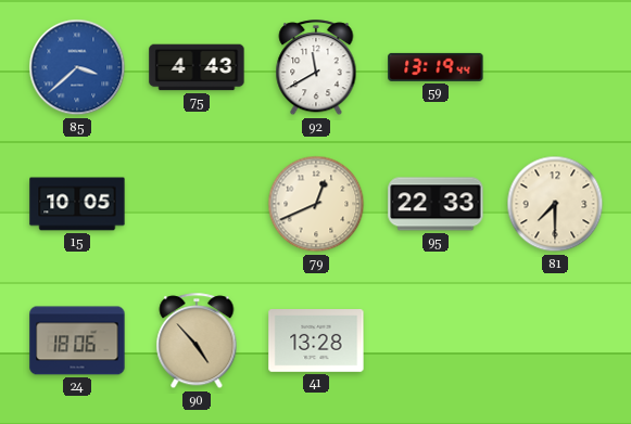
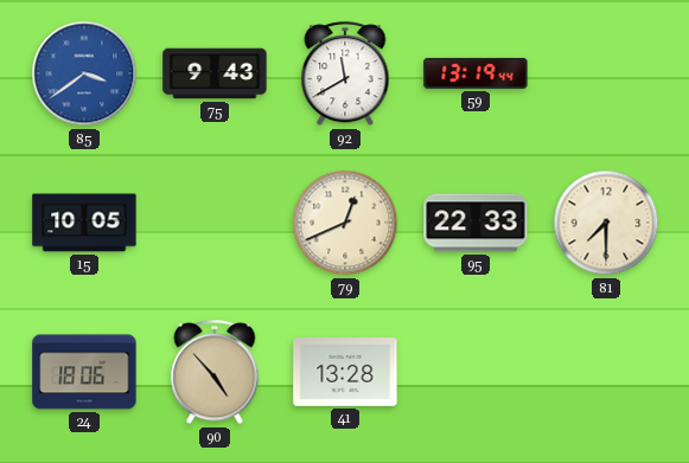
85: 3:38 -> 3:39 (84, 73)
75: 4:43 -> 9:43 (215, 73)
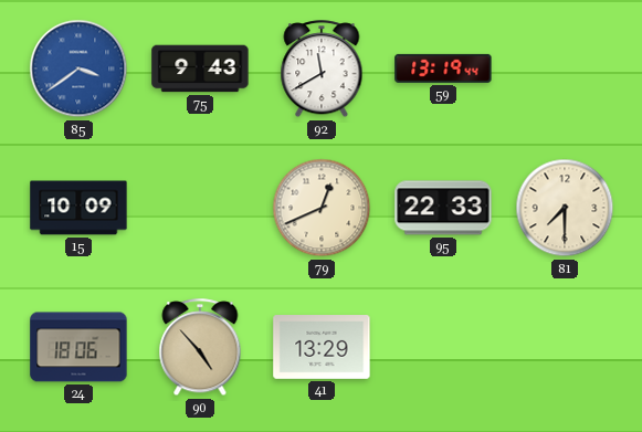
15: 10:05 -> 10:09 (78, 208)
41: 13:28 -> 13:29 (322, 348)
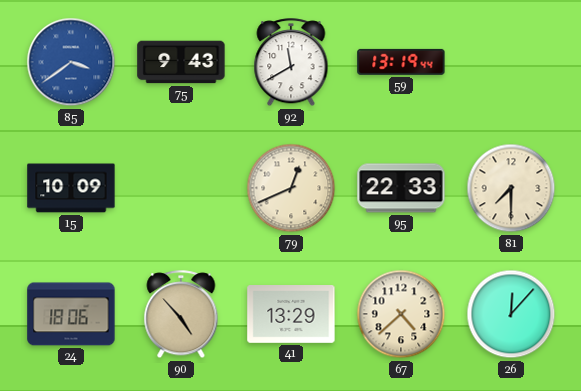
67: none -> 4:38 (401, 314)
26: none -> 12:07 (511, 314)
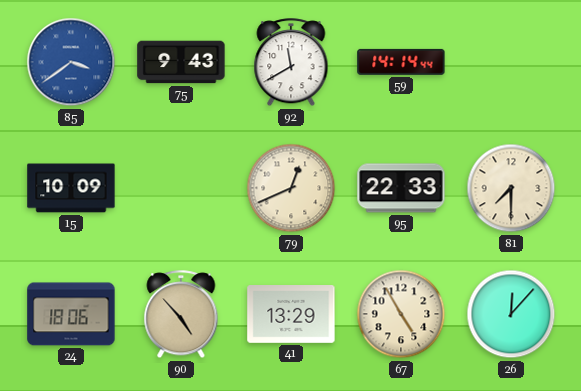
59: 13:19 -> 14:14 (401, 62)
67: 4:38 -> 4:55 (401, 314)
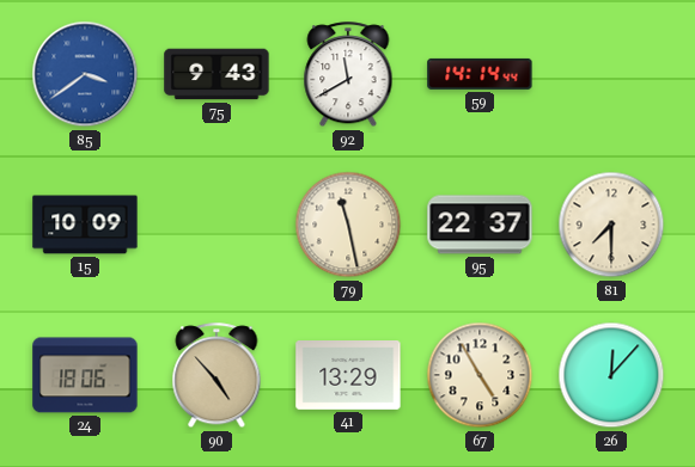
79: 12:41 -> 11:28 (348, 225)
95: 22:33 -> 22:37 (480, 225)
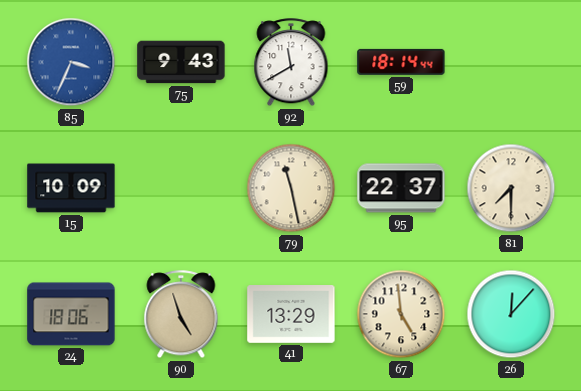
85: 3:39 -> 3:34 (71, 62)
59: 14:14 -> 18:14 (401, 62)
90: 4:53 -> 4:57 (181, 315)
67: 4:55 -> 4:59 (401, 314)
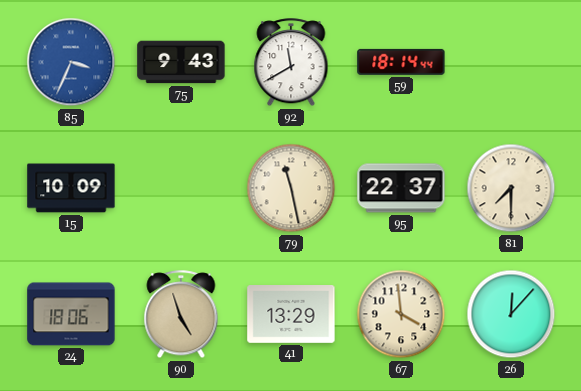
67: 4:59 -> 3:59 (401, 314)
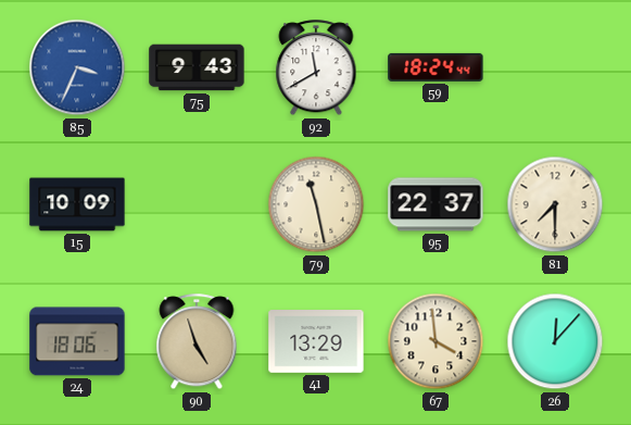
59: 18:14 -> 18:24 (436, 67)
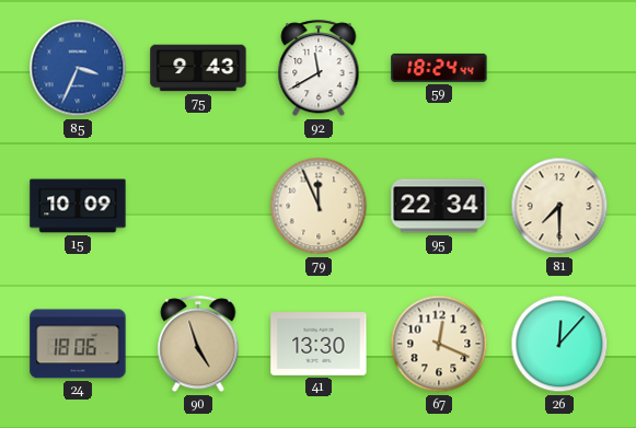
79: 11:28 -> 11:56 (319, 206)
95: 22:37 -> 22:34 (439, 206)
41: 13:29 -> 13:30 (319, 345)
67: 3:59 -> 12:19 (439, 344)
